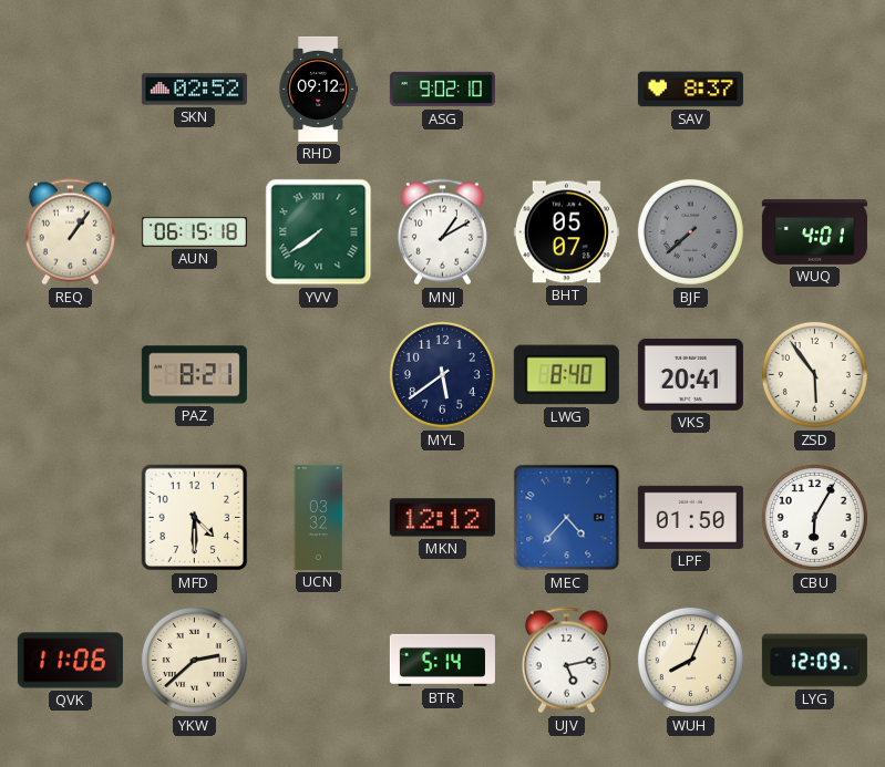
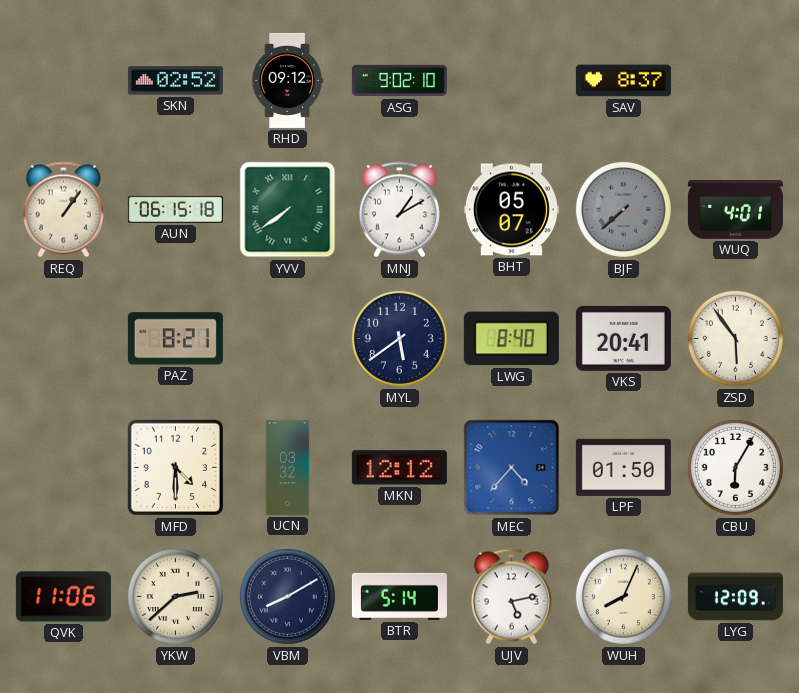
VBM: none -> 8:10 (287, 596)
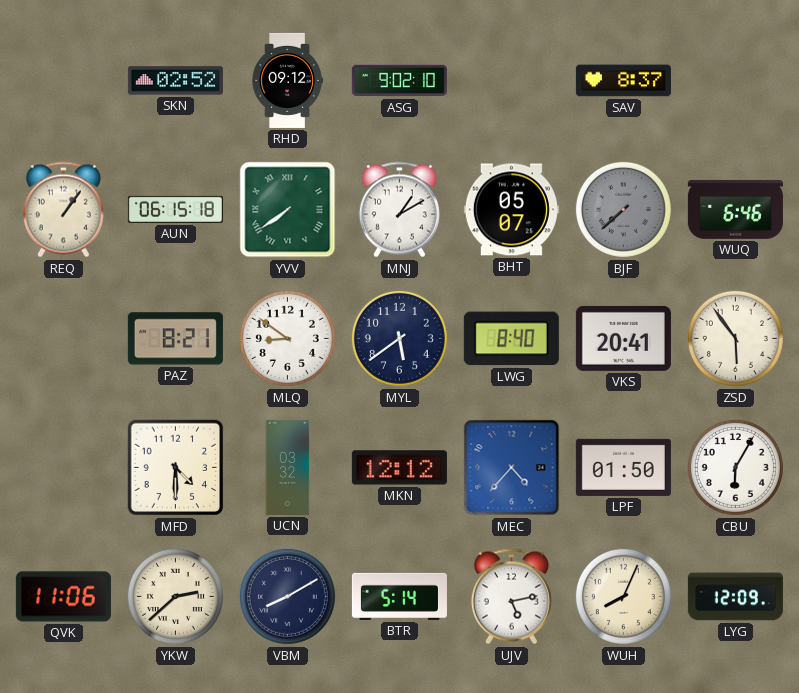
WUQ: 4:01 -> 6:46 (735, 209)
MLQ: none -> 8:51 (287, 338)
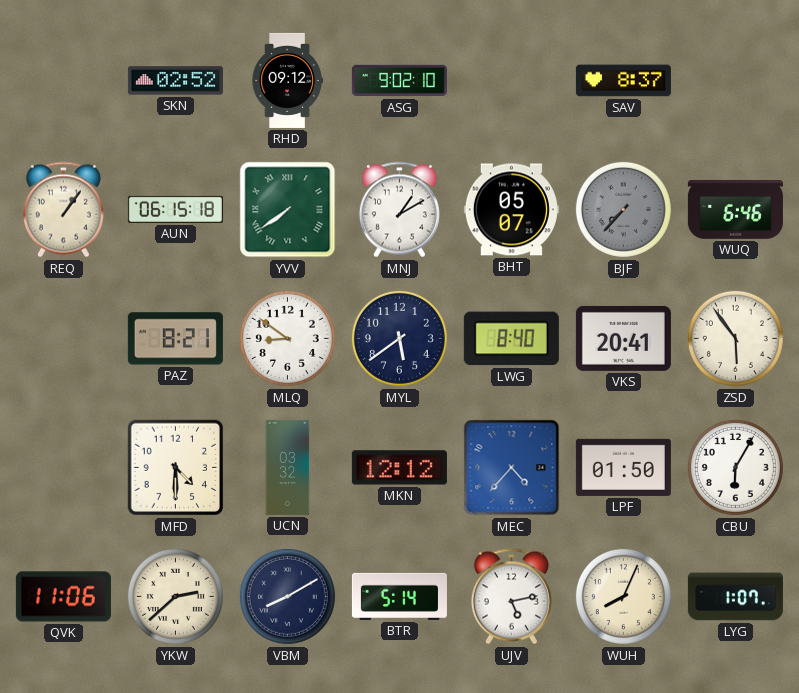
BJF: 7:38 -> 7:37 (623, 209)
LYG: 12:09 -> 1:07 (735, 597)
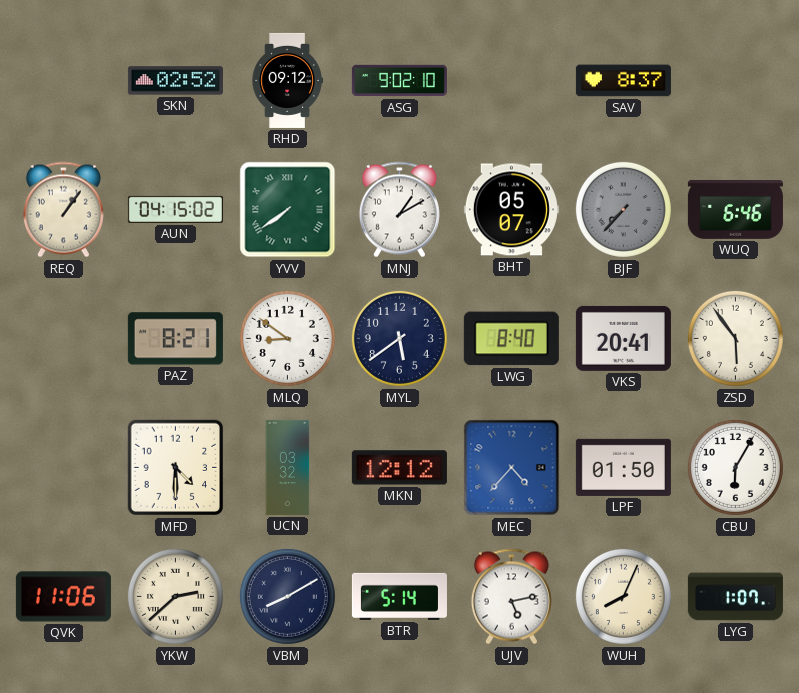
AUN: 06:15 -> 04:15 (175, 209)
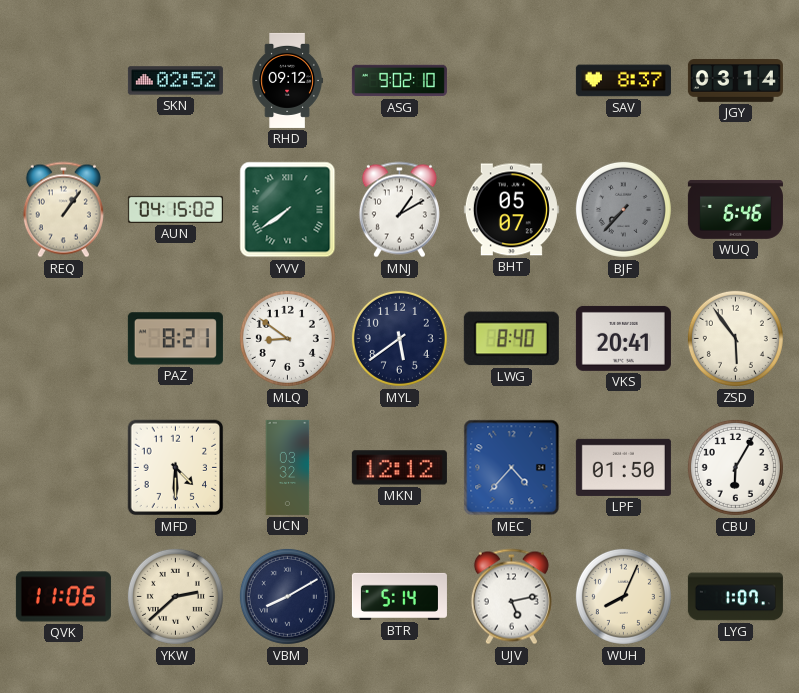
JGY: none -> 03:14 (735, 81)
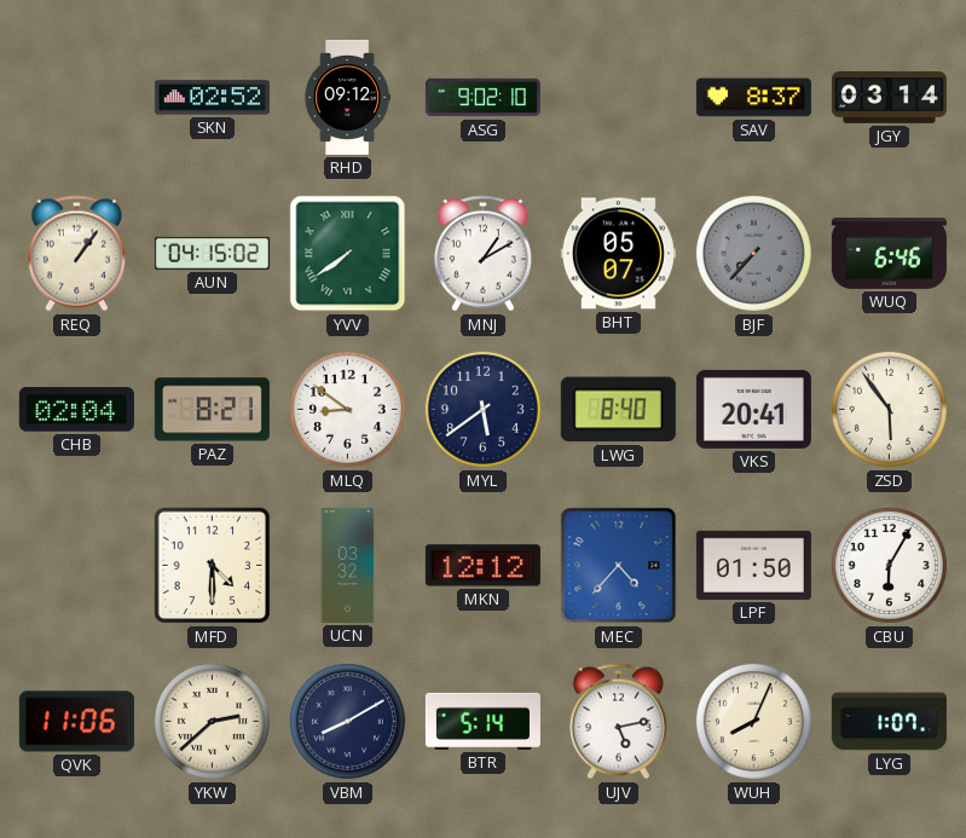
CHB: none -> 02:04 (76, 410)
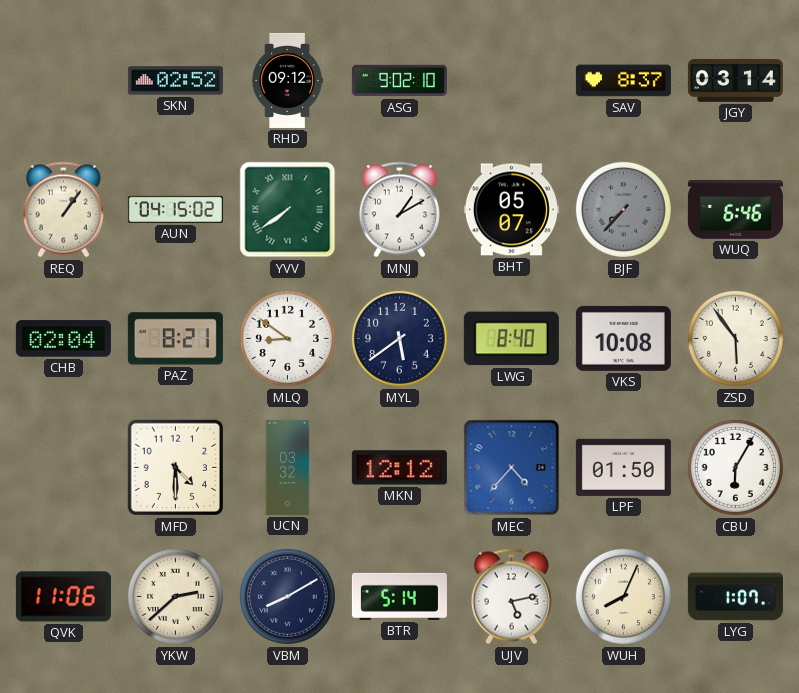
VKS: 20:41 -> 10:08 (623, 338)
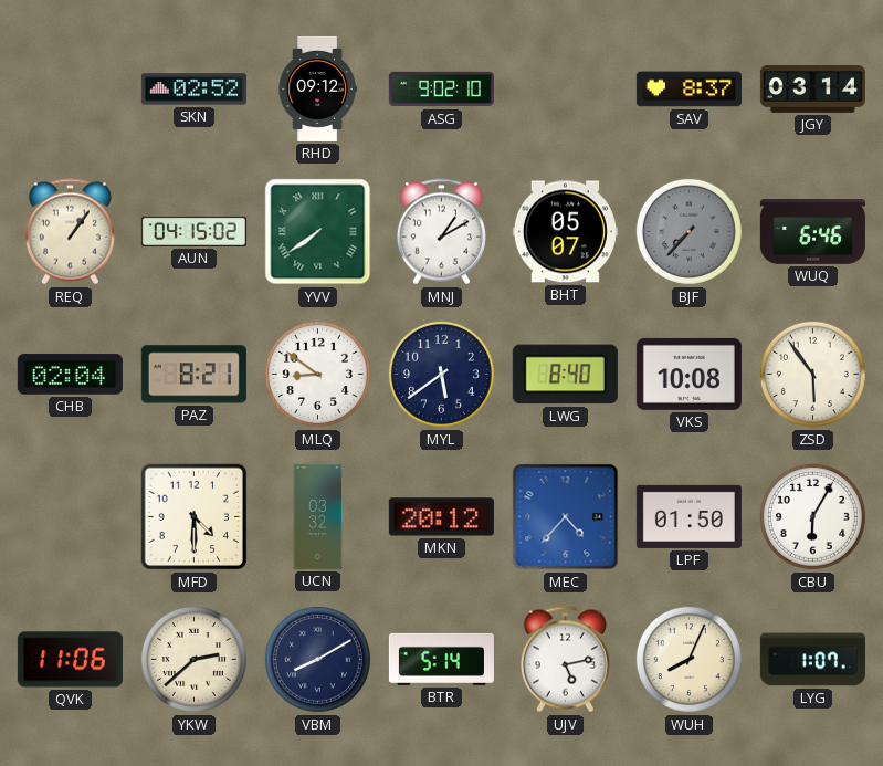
MKN: 12:12 -> 20:12 (441, 517)
